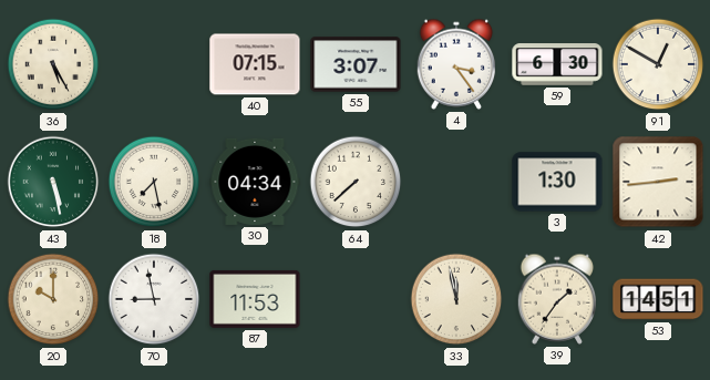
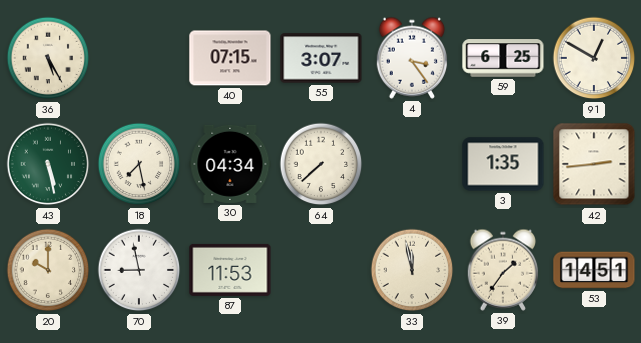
59: 6:30 -> 6:25 (503, 58)
3: 1:30 -> 1:35 (503, 164)
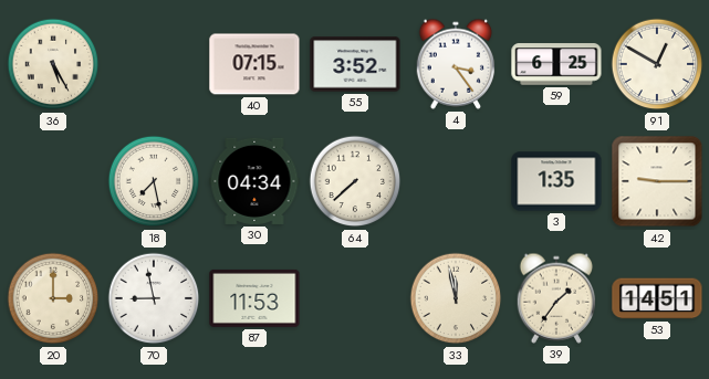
55: 3:07 -> 3:52 (355, 64)
43: 5:28 -> none (48, 164)
42: 2:44 -> 9:15 (657, 181)
20: 10:00 -> 3:00 (53, 298)
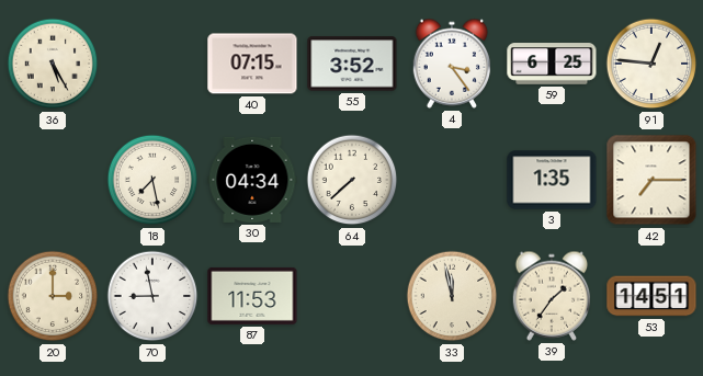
91: 12:50 -> 12:46 (651, 64)
42: 9:15 -> 7:15 (651, 180)
